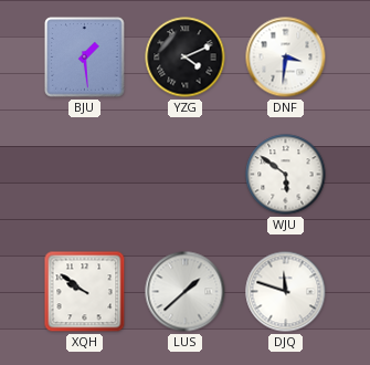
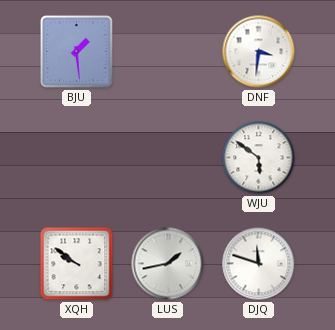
YZG: 4:11 -> none (186, 58)
LUS: 1:38 -> 1:43 (168, 264)
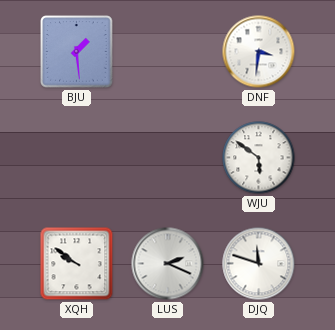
LUS: 1:43 -> 2:19 (168, 264)
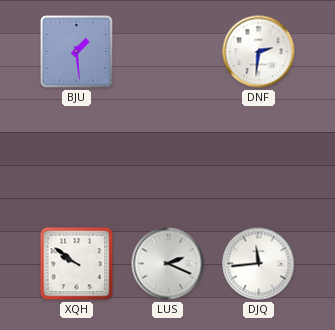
DNF: 3:31 -> 2:31 (259, 52)
WJU: 5:51 -> none (259, 158)
DJQ: 11:48 -> 11:44 (259, 264)
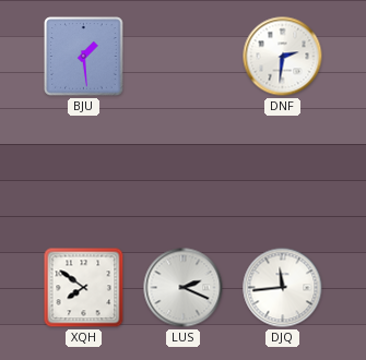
XQH: 9:51 -> 7:51 (84, 288)
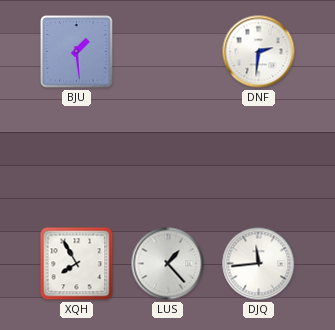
XQH: 7:51 -> 7:55 (77, 264)
LUS: 2:19 -> 1:23 (168, 264)
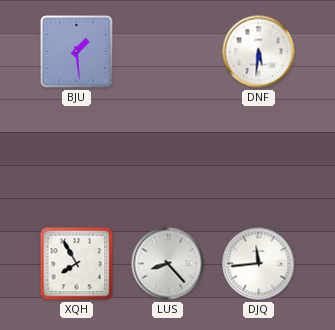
DNF: 2:31 -> 5:31 (259, 52)
LUS: 1:23 -> 8:23 (168, 264)
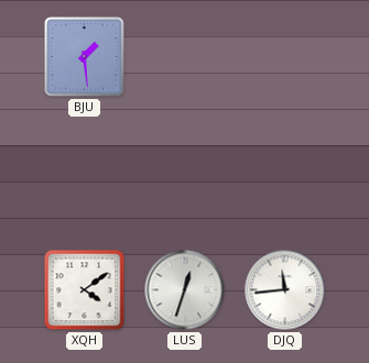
DNF: 5:31 -> none (259, 52)
XQH: 7:55 -> 4:09 (85, 290)
LUS: 8:23 -> 12:33 (185, 290)
